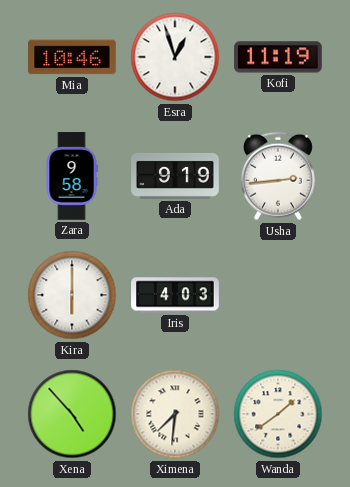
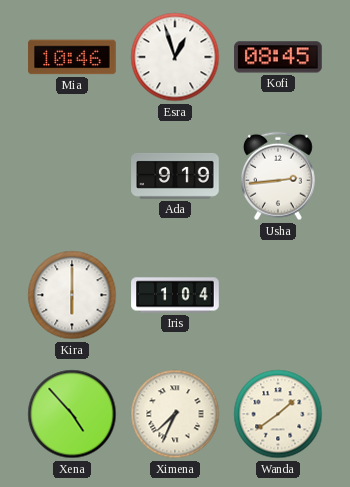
Kofi: 11:19 -> 08:45 (278, 57)
Zara: 9:58 -> none (72, 176)
Iris: 4:03 -> 1:04 (175, 295)
Ximena: 7:31 -> 7:34 (175, 414)
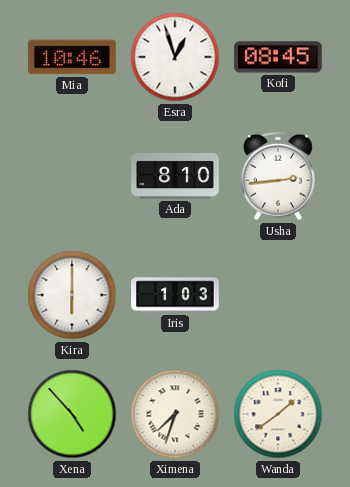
Ada: 9:19 -> 8:10 (175, 176)
Iris: 1:04 -> 1:03 (175, 295)
Ximena: 7:34 -> 7:33 (175, 414)
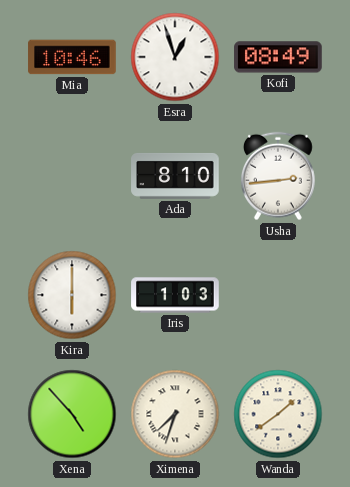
Kofi: 08:45 -> 08:49 (278, 57)
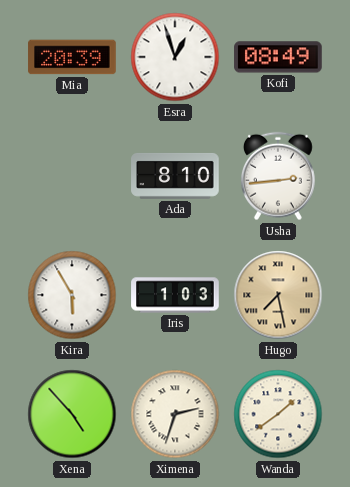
Mia: 10:46 -> 20:39 (72, 57)
Kira: 6:00 -> 5:55 (72, 295)
Hugo: none -> 7:28 (278, 295)
Ximena: 7:33 -> 2:33 (175, 414)
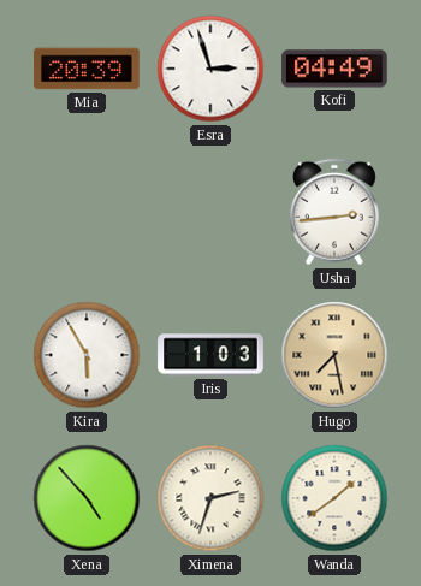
Esra: 12:57 -> 2:57 (210, 69)
Kofi: 08:49 -> 04:49 (334, 69)
Ada: 8:10 -> none (175, 176)
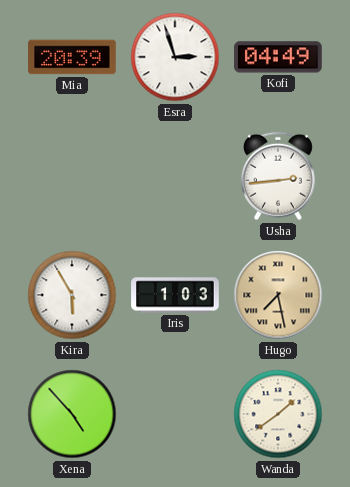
Ximena: 2:33 -> none (210, 498)
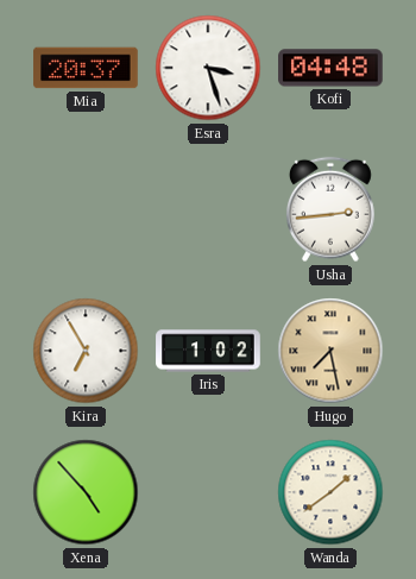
Mia: 20:39 -> 20:37 (86, 68)
Esra: 2:57 -> 3:27 (208, 68)
Kofi: 04:49 -> 04:48 (330, 68)
Kira: 5:55 -> 6:55 (86, 351)
Iris: 1:03 -> 1:02 (208, 351)
